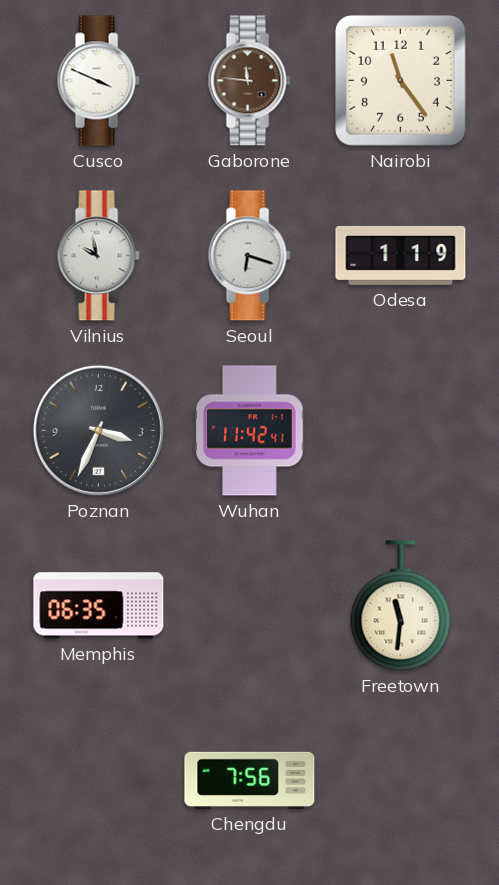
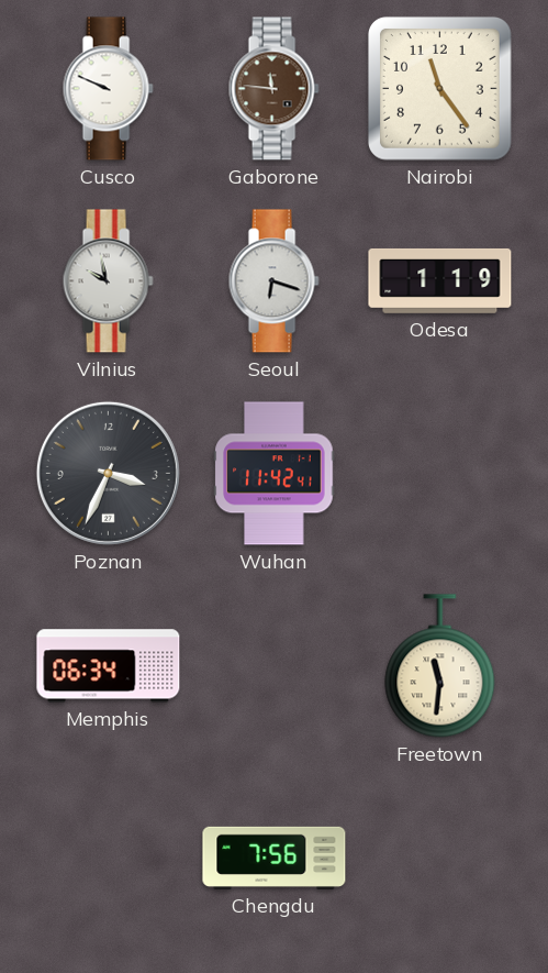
Cusco: 3:49 -> 9:49 (108, 89)
Memphis: 06:35 -> 06:34 (109, 666)
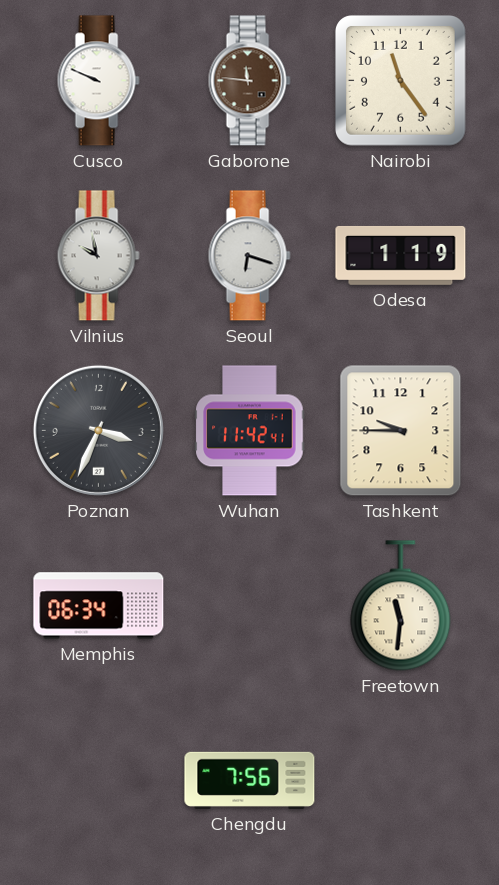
Tashkent: none -> 9:45 (401, 431)
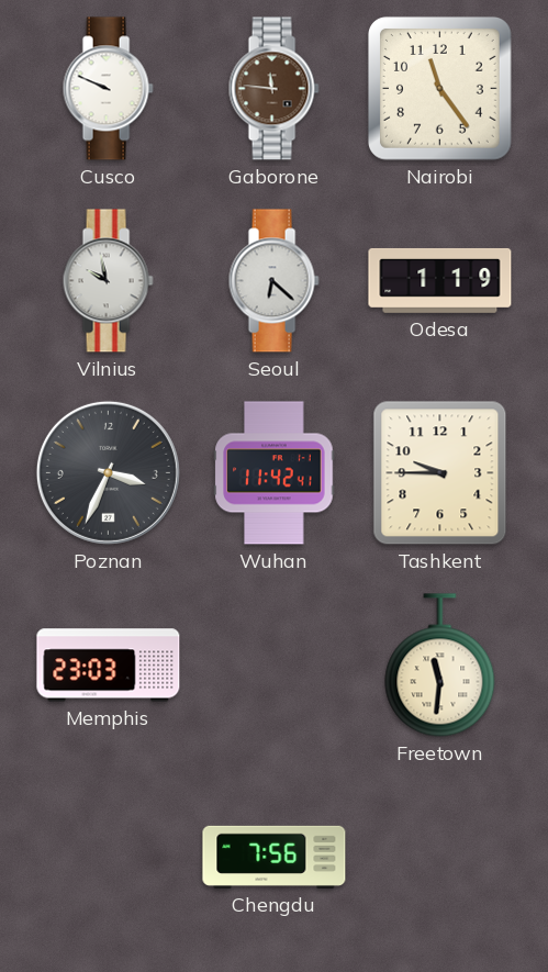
Seoul: 6:18 -> 6:22 (273, 281)
Memphis: 06:34 -> 23:03 (109, 666)
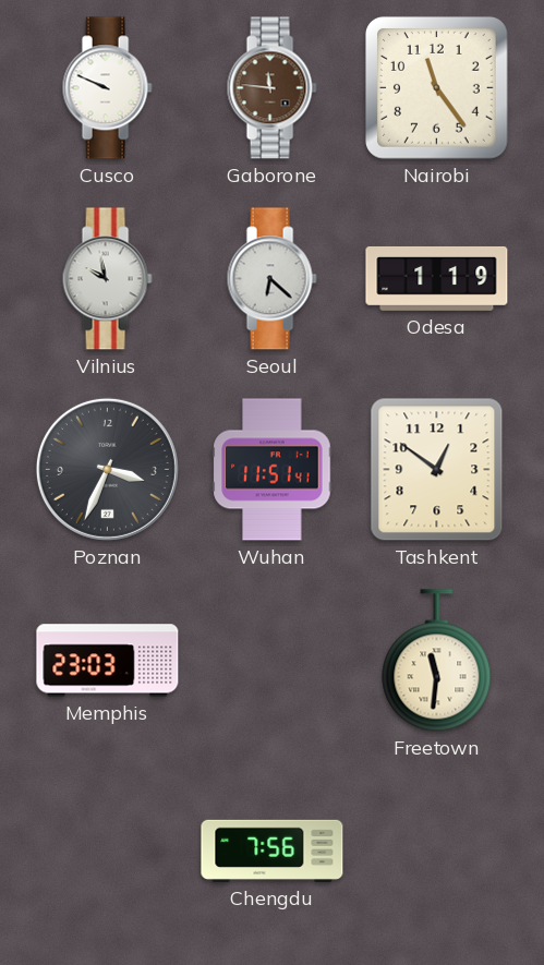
Wuhan: 11:42 -> 11:51 (273, 470)
Tashkent: 9:45 -> 12:51 (437, 470)
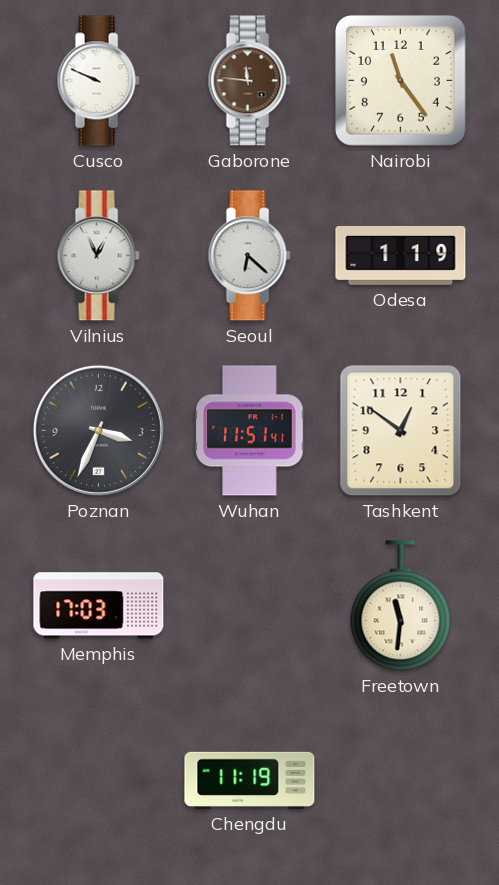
Vilnius: 9:58 -> 12:56 (98, 256)
Memphis: 23:03 -> 17:03 (99, 606)
Chengdu: 7:56 -> 11:19 (250, 780)
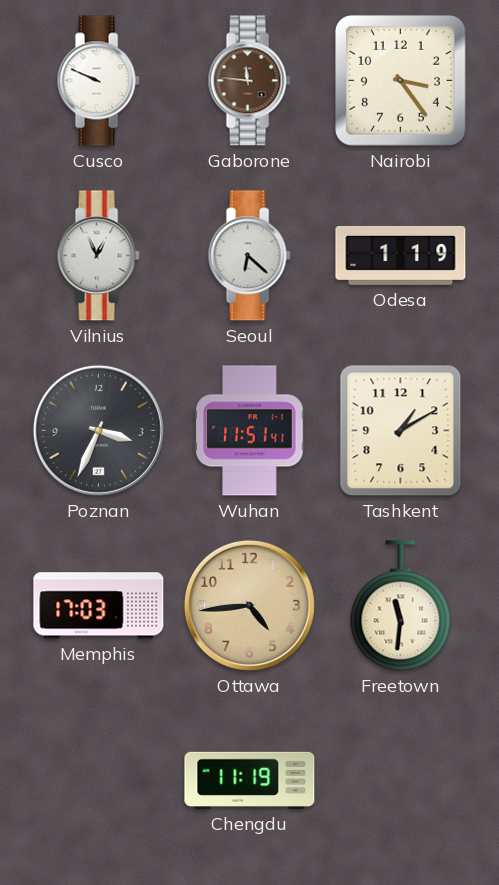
Nairobi: 11:24 -> 3:24 (400, 80)
Tashkent: 12:51 -> 1:10 (401, 431)
Ottawa: none -> 4:44 (249, 605)
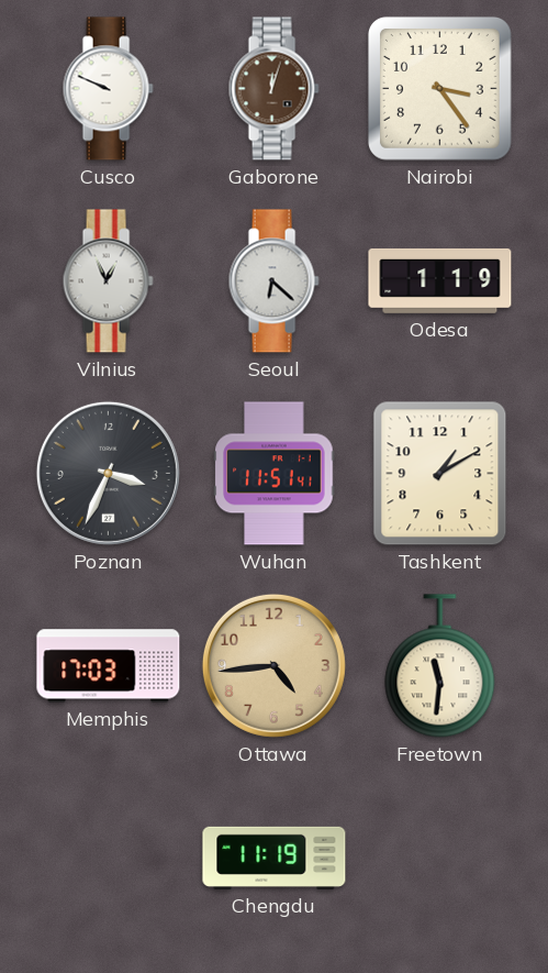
Gaborone: 11:46 -> 12:03 (273, 89)
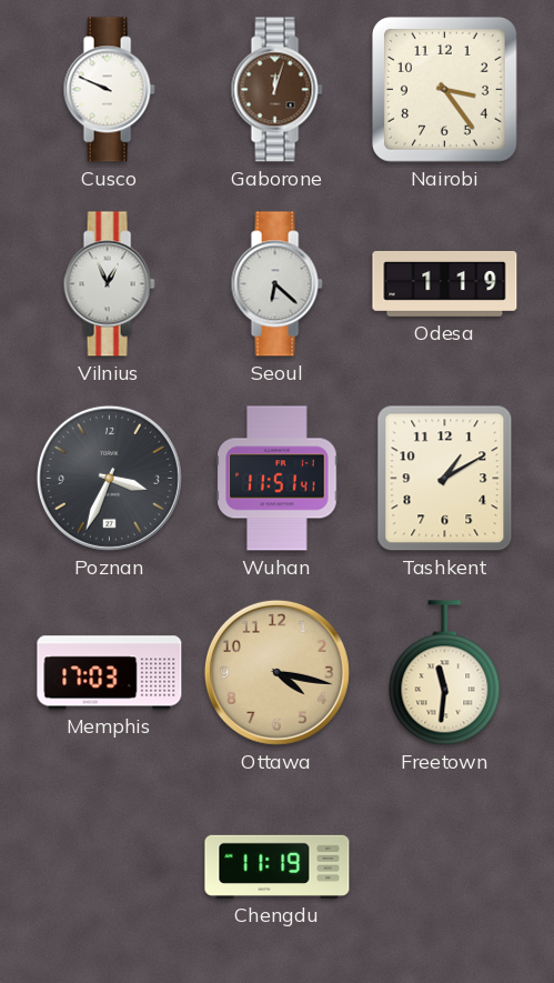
Ottawa: 4:44 -> 4:17 (276, 672)
